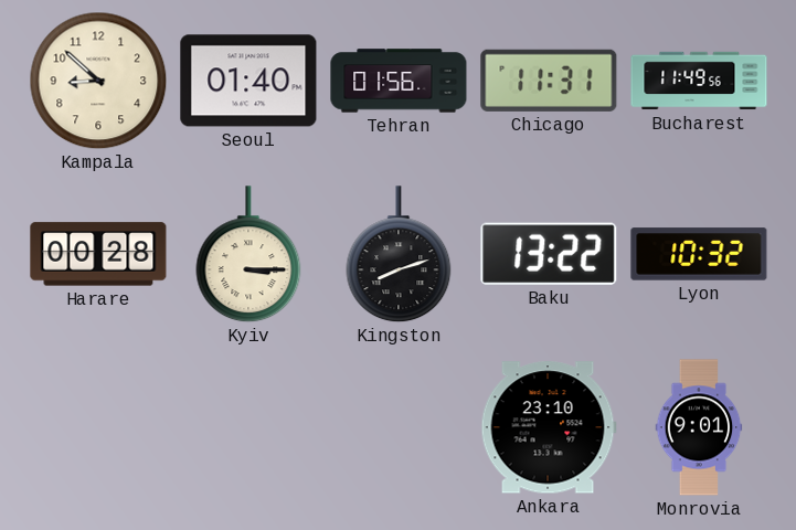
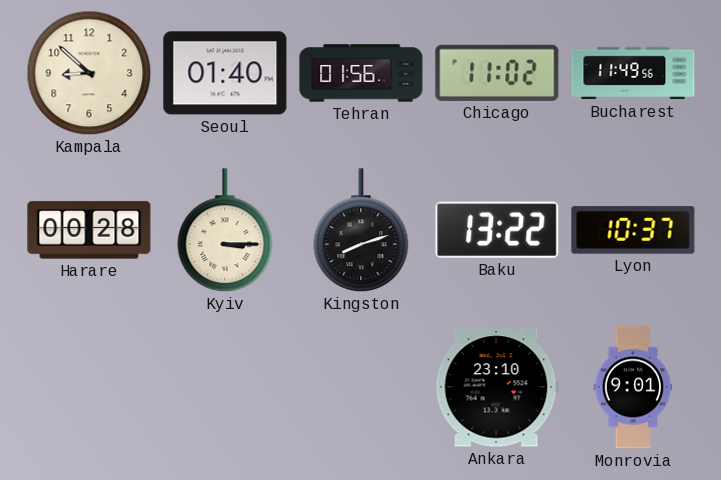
Chicago: 11:31 -> 11:02 (497, 73)
Lyon: 10:32 -> 10:37 (633, 230)
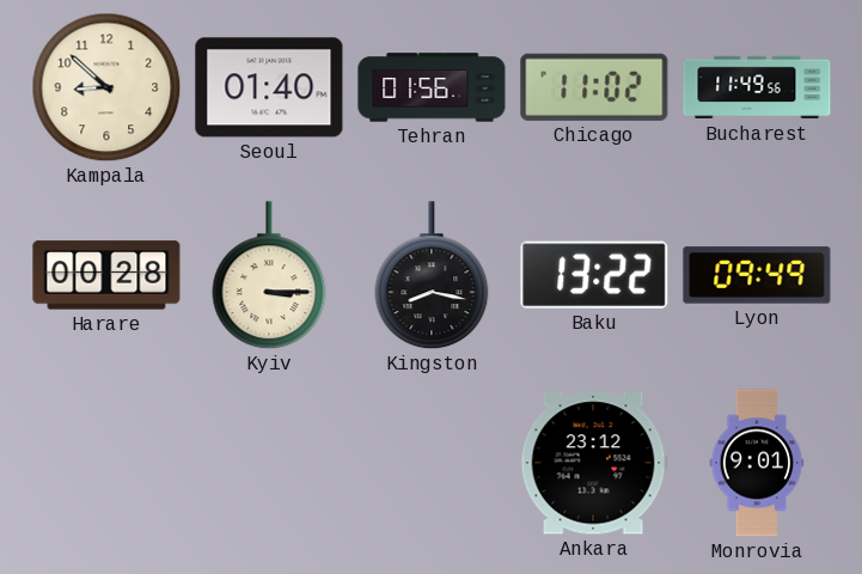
Kingston: 8:12 -> 8:17 (432, 276)
Lyon: 10:37 -> 09:49 (757, 275)
Ankara: 23:10 -> 23:12 (594, 463)
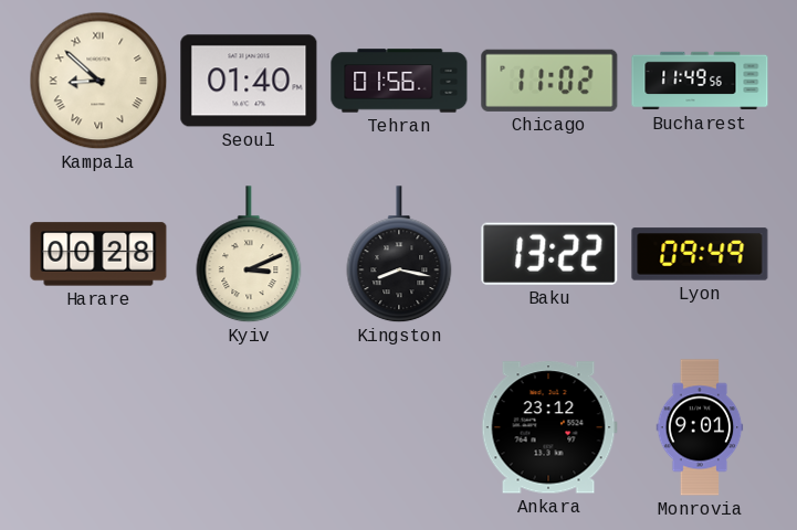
Kampala numerals: Arabic -> Roman (98, 81)
Kyiv: 3:15 -> 3:11 (249, 255)
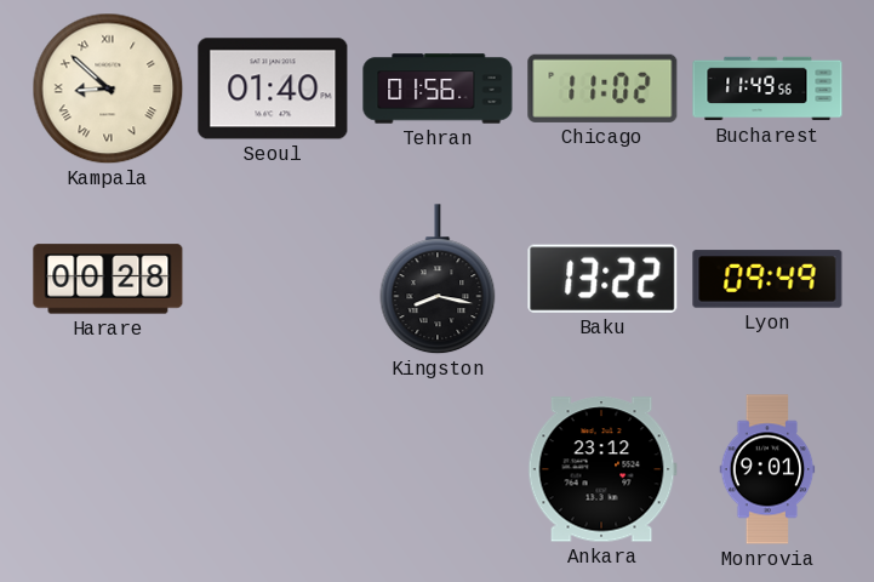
Kyiv: 3:11 -> none (249, 255)
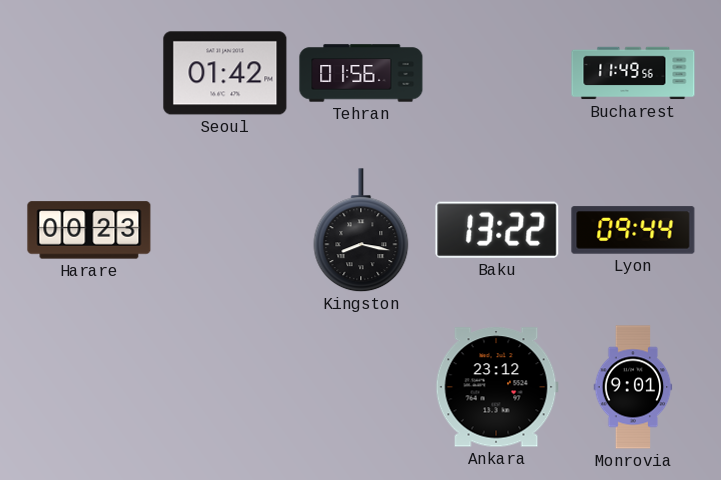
Kampala: 8:52 -> none (108, 89)
Seoul: 01:40 -> 01:42 (225, 73)
Chicago: 11:02 -> none (602, 89)
Harare: 00:28 -> 00:23 (89, 230)
Lyon: 09:49 -> 09:44 (633, 230)
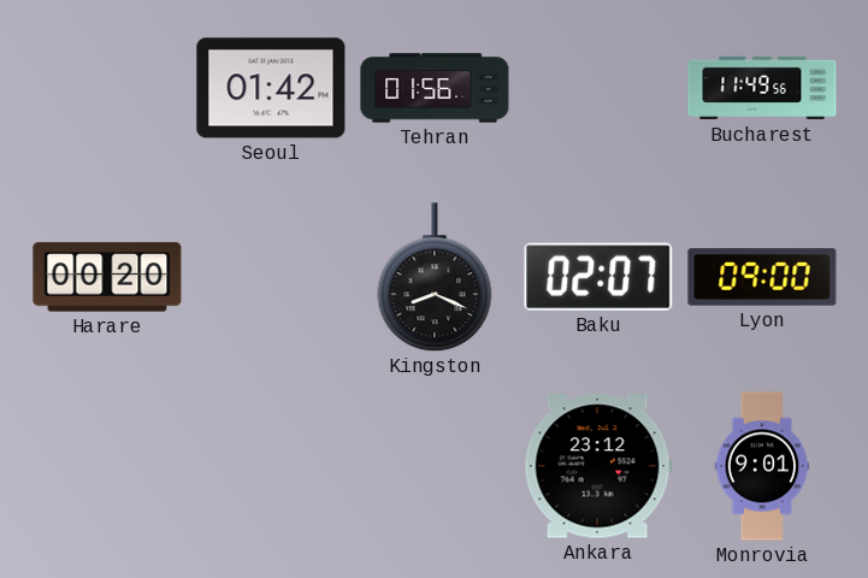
Harare: 00:23 -> 00:20 (107, 277)
Kingston: 8:17 -> 8:19 (435, 278)
Baku: 13:22 -> 02:07 (598, 277)
Lyon: 09:44 -> 09:00 (762, 277)
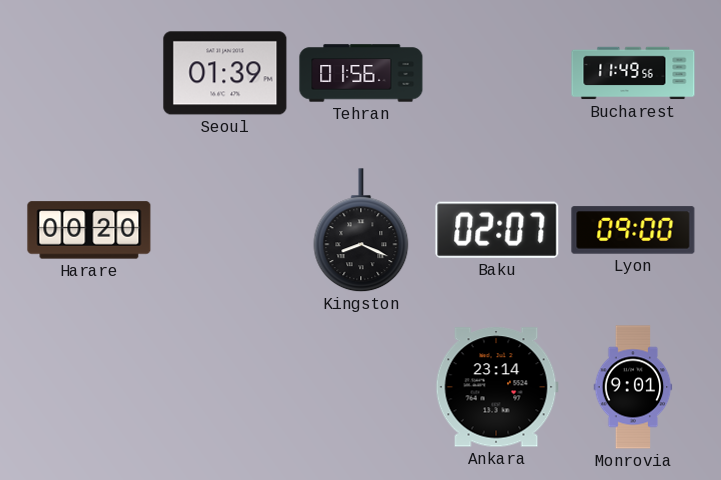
Seoul: 01:42 -> 01:39 (225, 73)
Ankara: 23:12 -> 23:14 (497, 387)
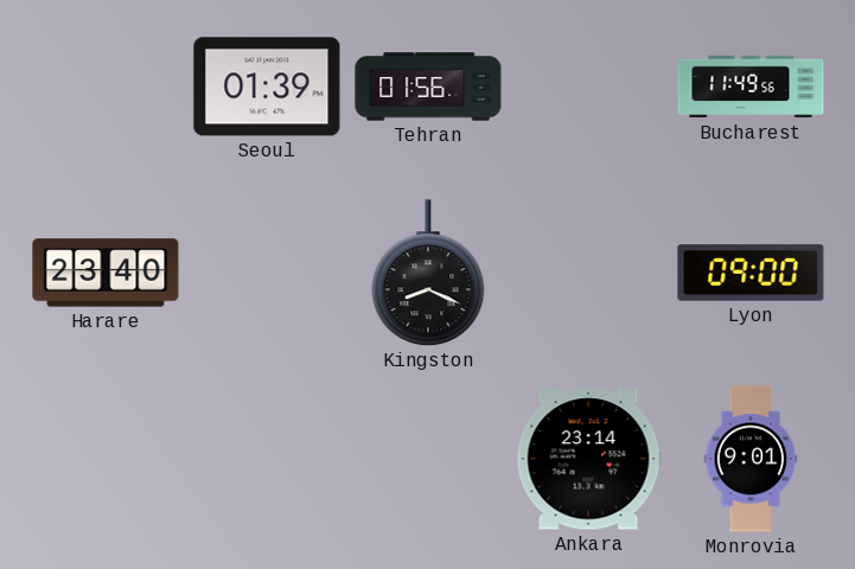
Harare: 00:20 -> 23:40 (106, 273)
Baku: 02:07 -> none (497, 230)
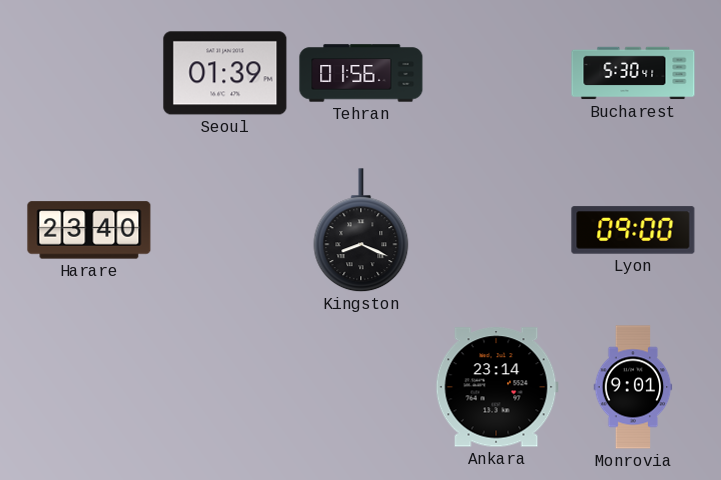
Bucharest: 11:49 -> 5:30 (633, 73)
